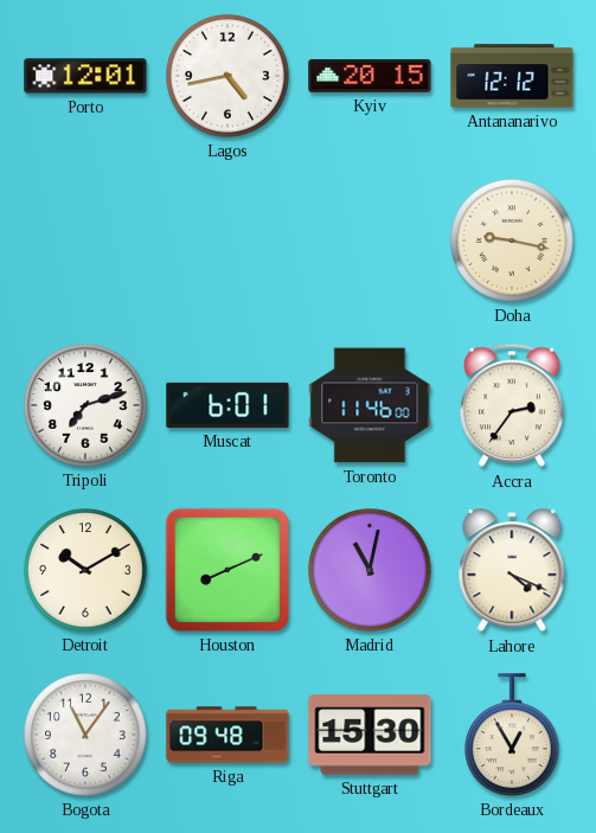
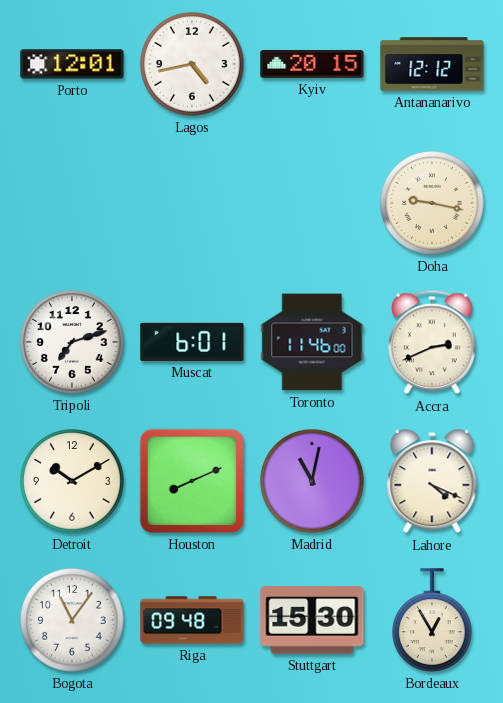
Accra: 2:36 -> 2:41 (432, 342)
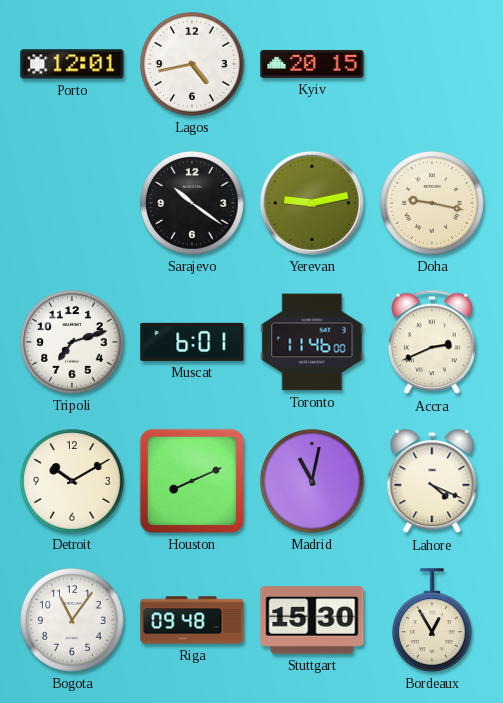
Antananarivo: 12:12 -> none (432, 64)
Sarajevo: none -> 10:21 (192, 203)
Yerevan: none -> 9:13 (312, 203)
